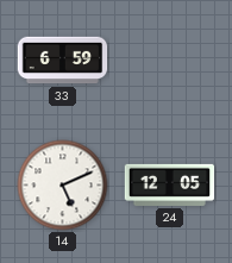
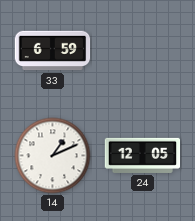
14: 5:11 -> 1:11 (53, 156)
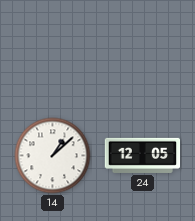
33: 6:59 -> none (53, 51)
14: 1:11 -> 1:08 (53, 156)
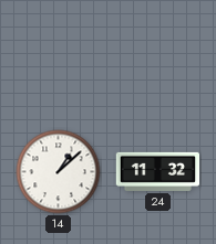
24: 12:05 -> 11:32 (158, 171)
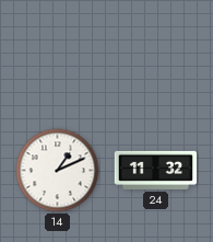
14: 1:08 -> 1:11 (58, 171)
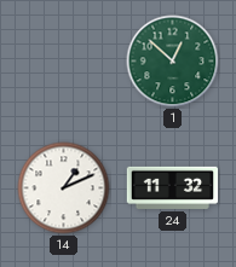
1: none -> 12:52 (173, 62)
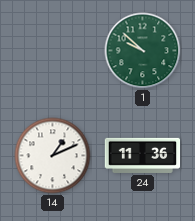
1: 12:52 -> 9:52 (143, 51)
24: 11:32 -> 11:36 (143, 155)
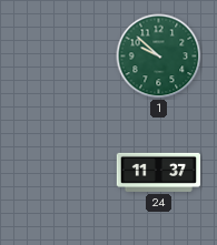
14: 1:11 -> none (53, 156)
24: 11:36 -> 11:37 (159, 172)
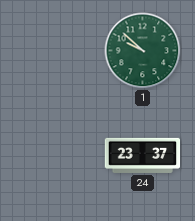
24: 11:37 -> 23:37 (143, 155)
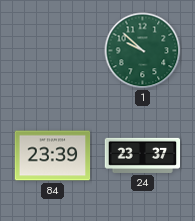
84: none -> 23:39 (53, 156)
